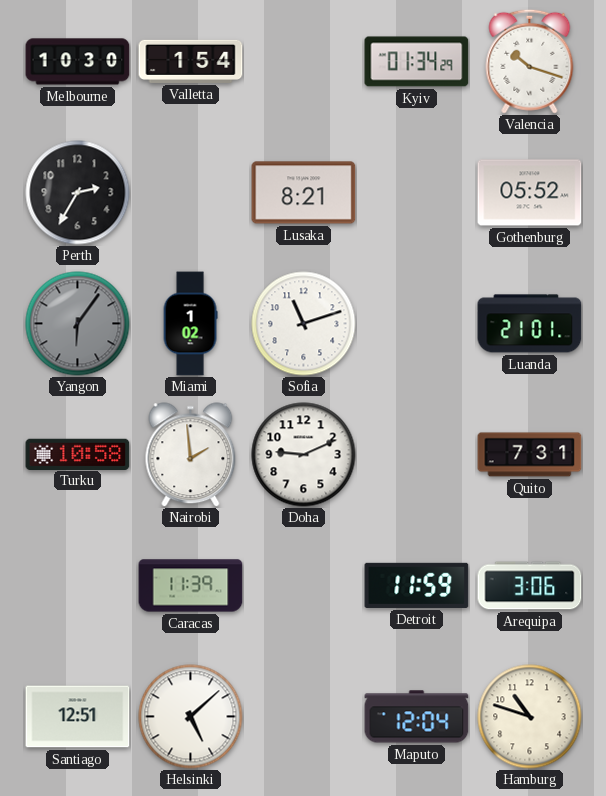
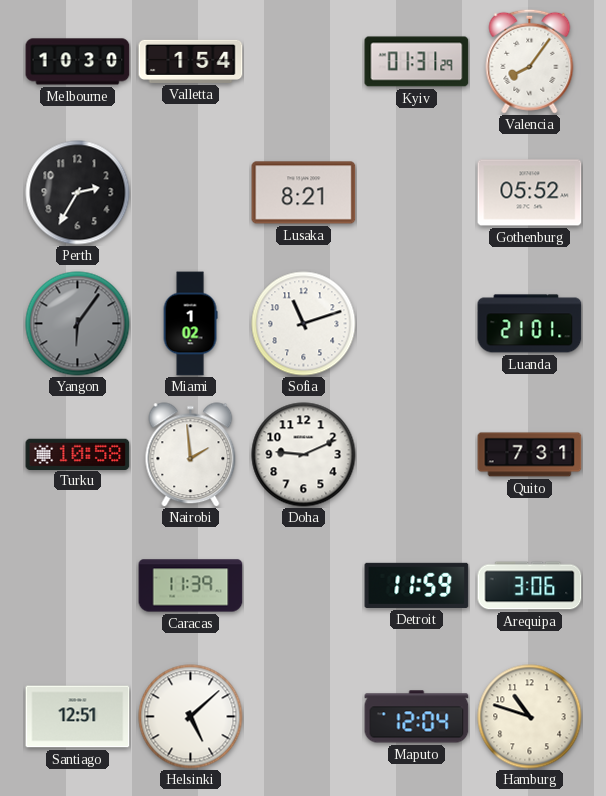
Kyiv: 01:34 -> 01:31 (417, 62)
Valencia: 10:18 -> 8:06 (530, 61)
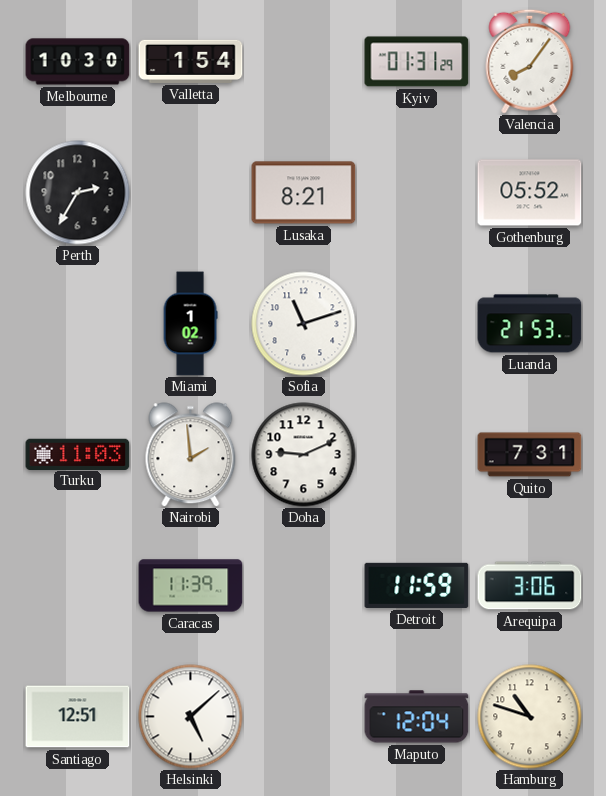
Yangon: 6:06 -> none (78, 324)
Luanda: 21:01 -> 21:53 (530, 324)
Turku: 10:58 -> 11:03 (78, 454)
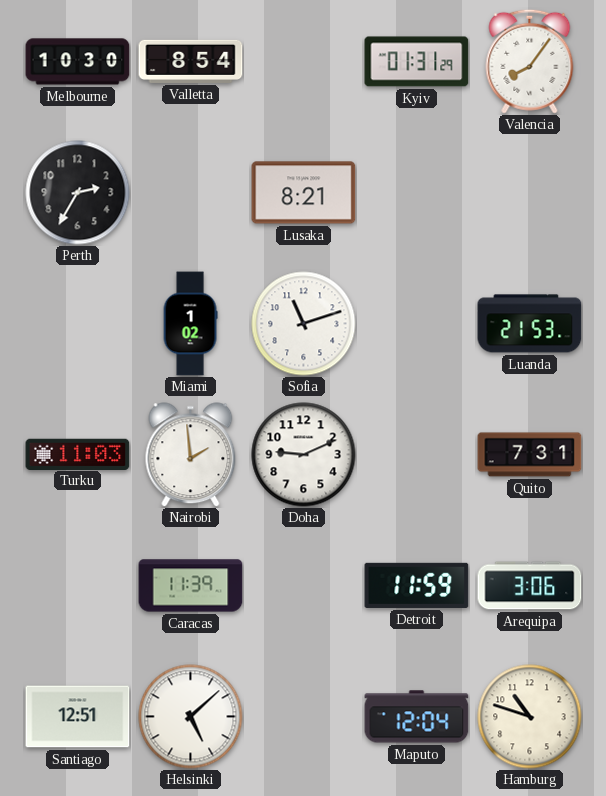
Valletta: 1:54 -> 8:54 (191, 61)
Gothenburg: 05:52 -> none (530, 193)
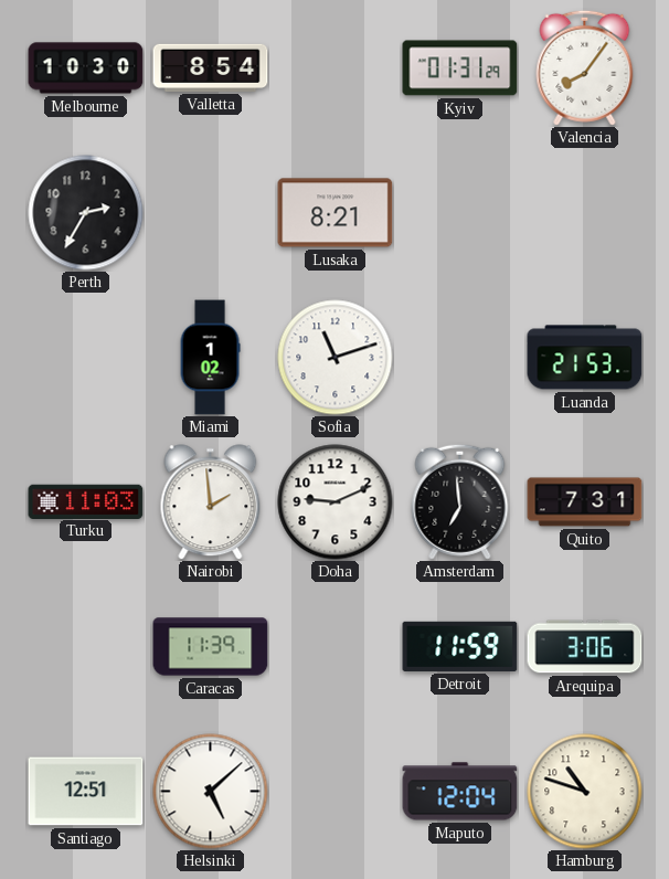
Amsterdam: none -> 6:59 (460, 501)
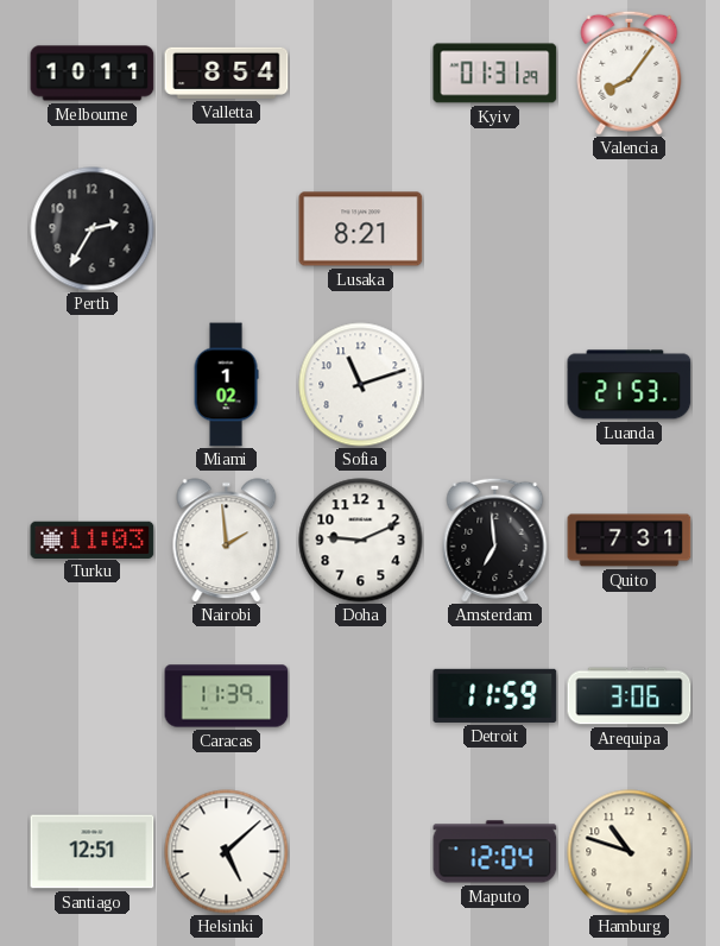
Melbourne: 10:30 -> 10:11 (93, 74)
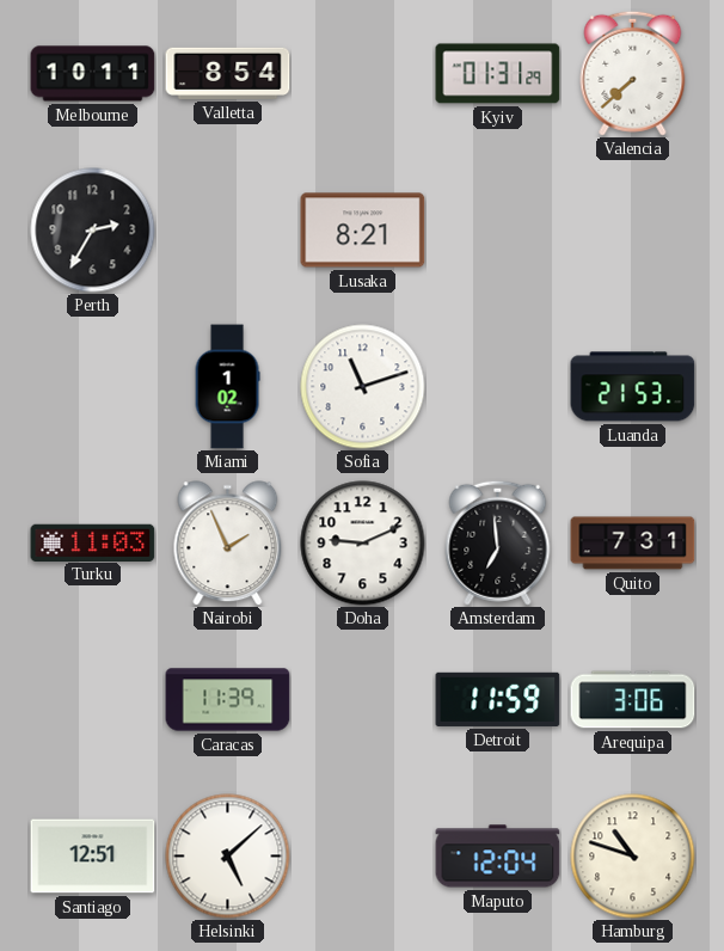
Valencia: 8:06 -> 7:38 (633, 73)
Nairobi: 1:59 -> 1:56 (228, 544)
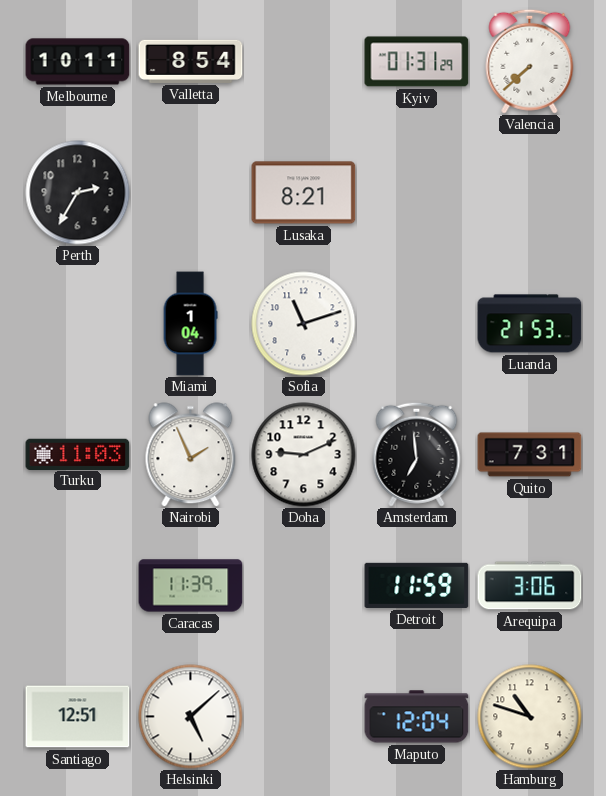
Miami: 1:02 -> 1:04 (190, 324)
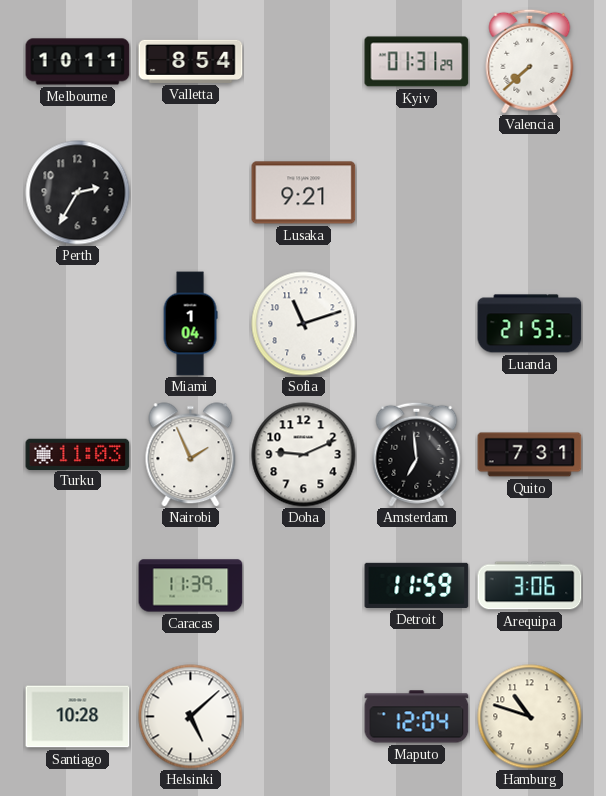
Lusaka: 8:21 -> 9:21 (304, 193)
Santiago: 12:51 -> 10:28 (78, 717)
